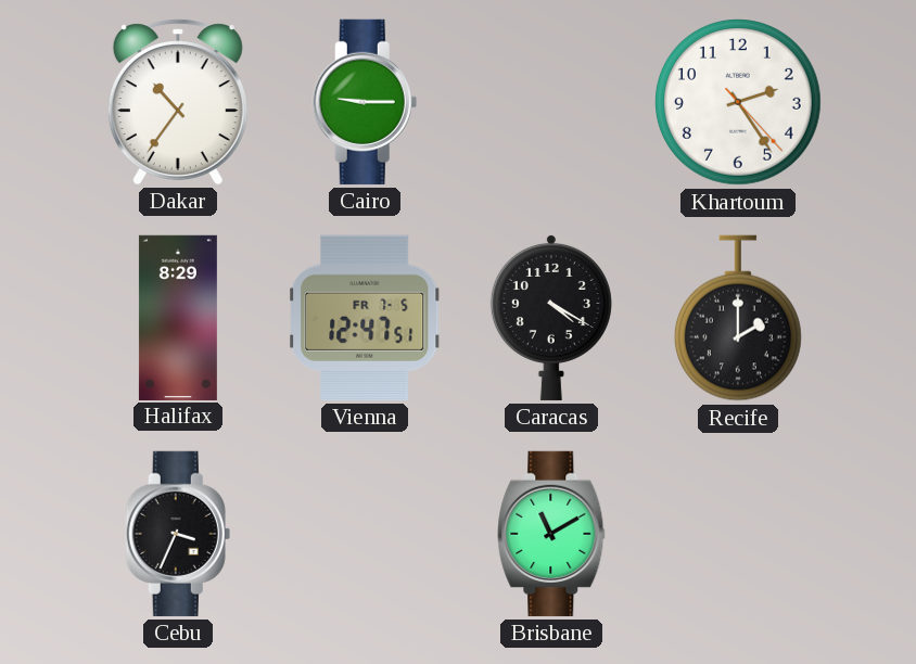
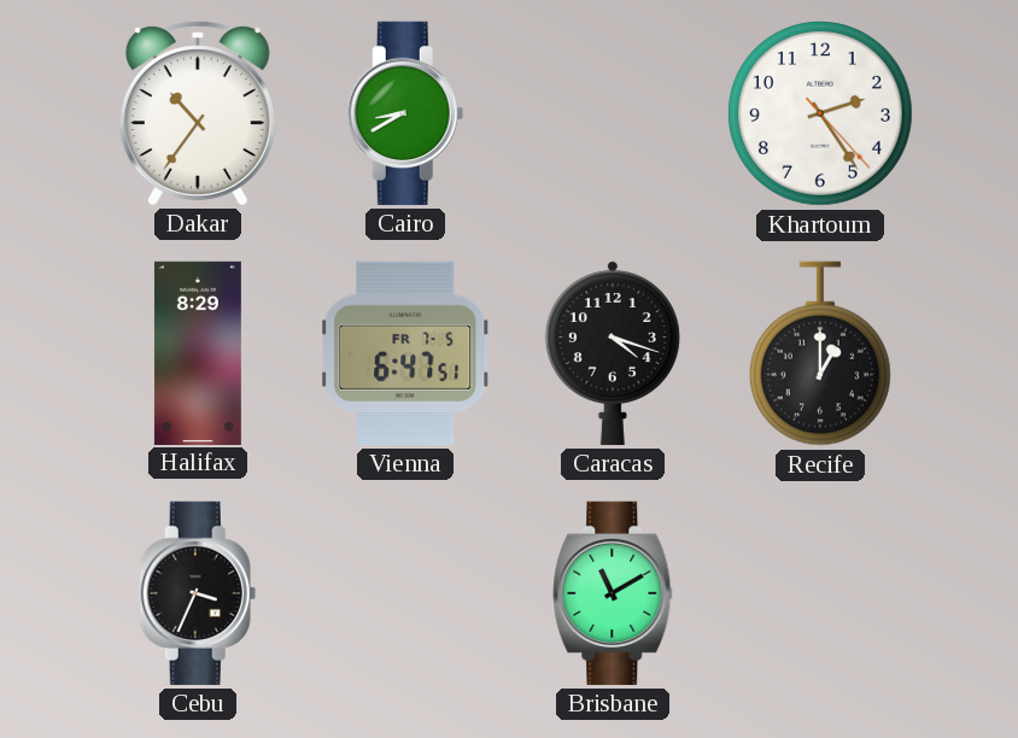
Cairo: 9:15 -> 8:40 (405, 113)
Vienna: 12:47 -> 6:47 (406, 353)
Caracas: 4:20 -> 4:18 (613, 352)
Recife: 2:00 -> 1:00 (820, 353)
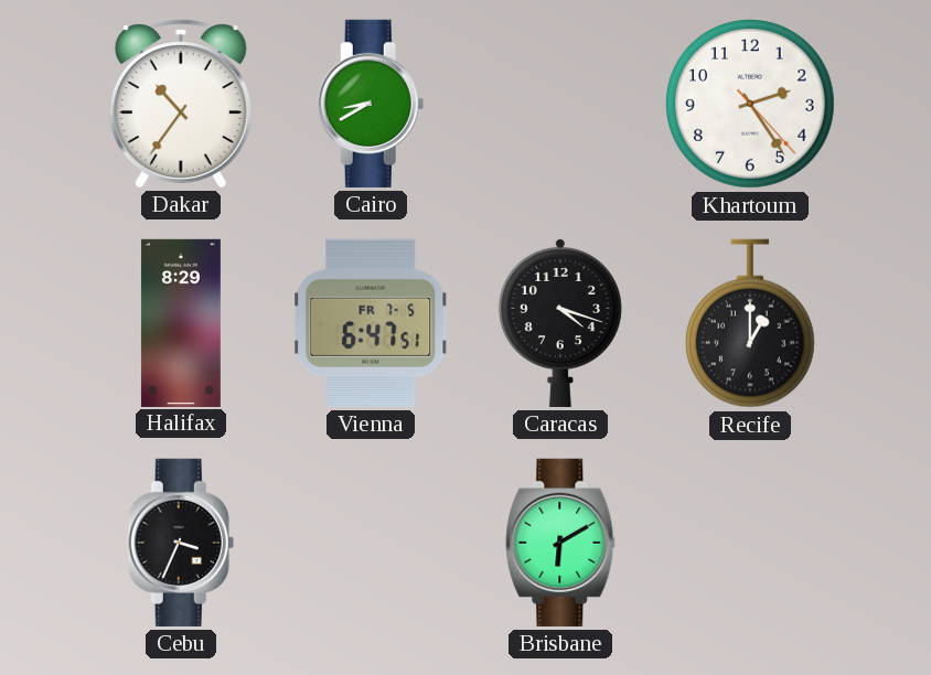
Brisbane: 11:10 -> 6:10 (560, 543)
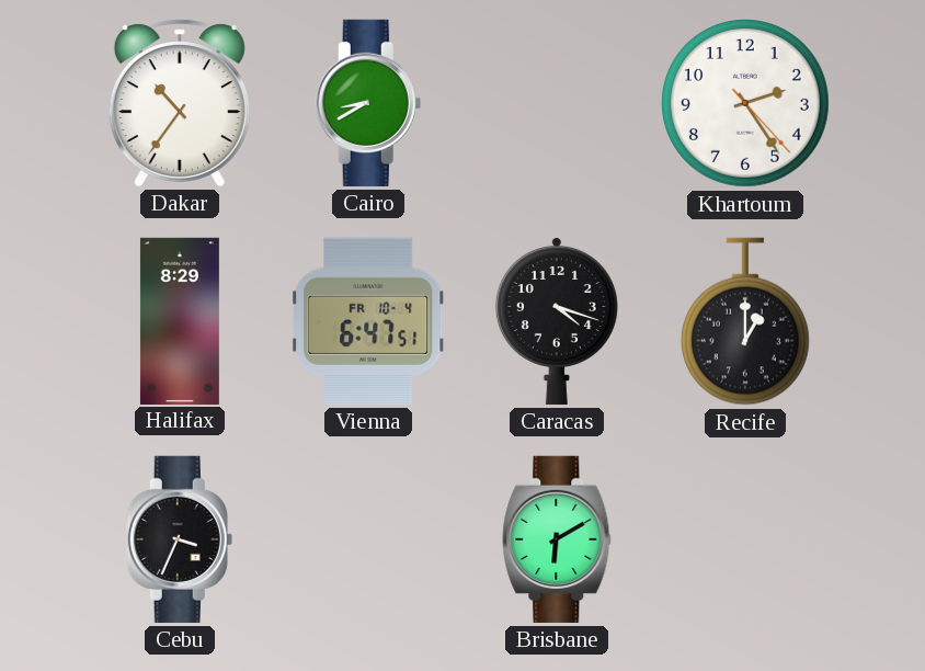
Vienna date: FR 7-5 -> FR 10-4 (369, 321)
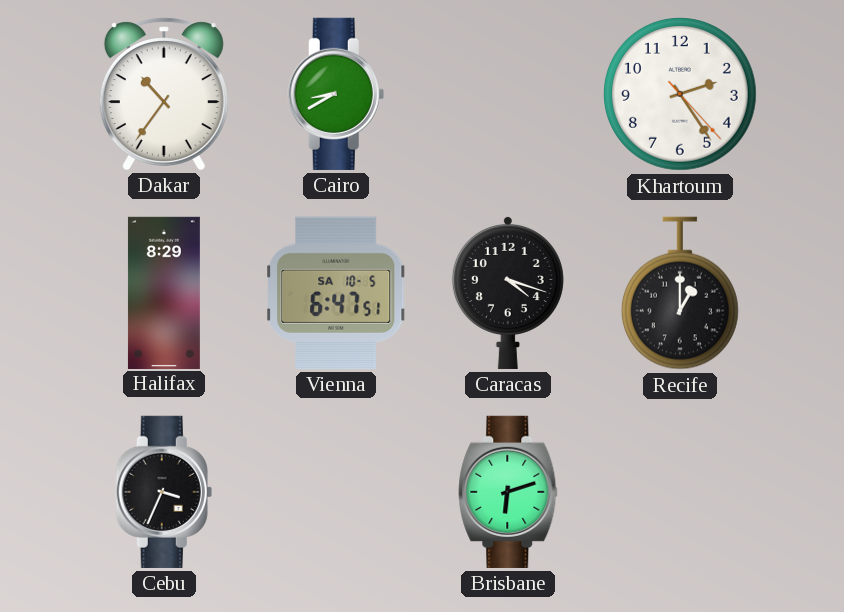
Vienna date: FR 10-4 -> SA 10-5 (337, 293)
Brisbane: 6:10 -> 6:12 (508, 492)
